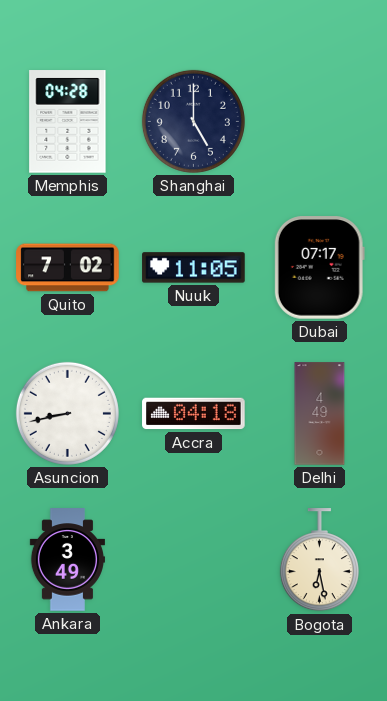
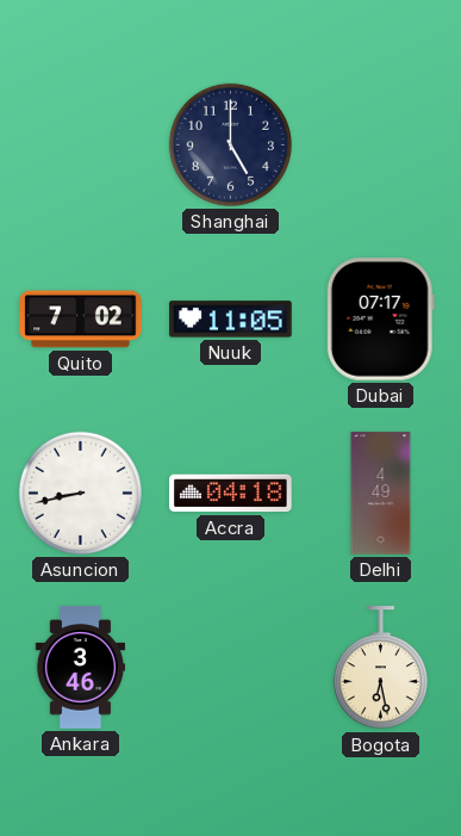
Memphis: 04:28 -> none (68, 122)
Ankara: 3:49 -> 3:46 (80, 668)
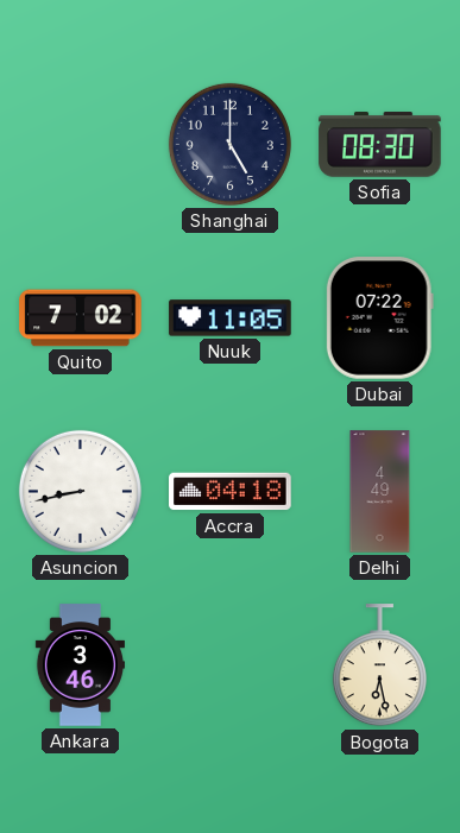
Sofia: none -> 08:30 (380, 145)
Dubai: 07:17 -> 07:22 (379, 318)
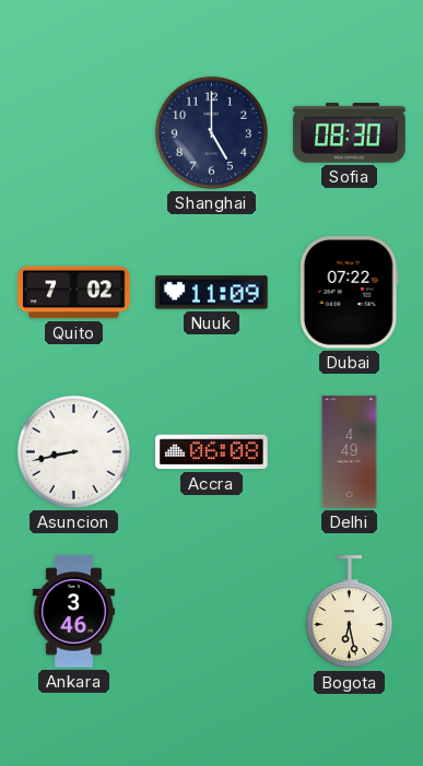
Nuuk: 11:05 -> 11:09 (212, 293)
Accra: 04:18 -> 06:08 (212, 452)
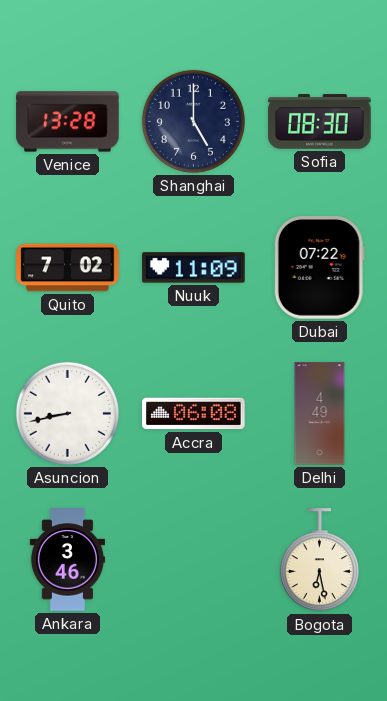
Venice: none -> 13:28 (68, 122)
